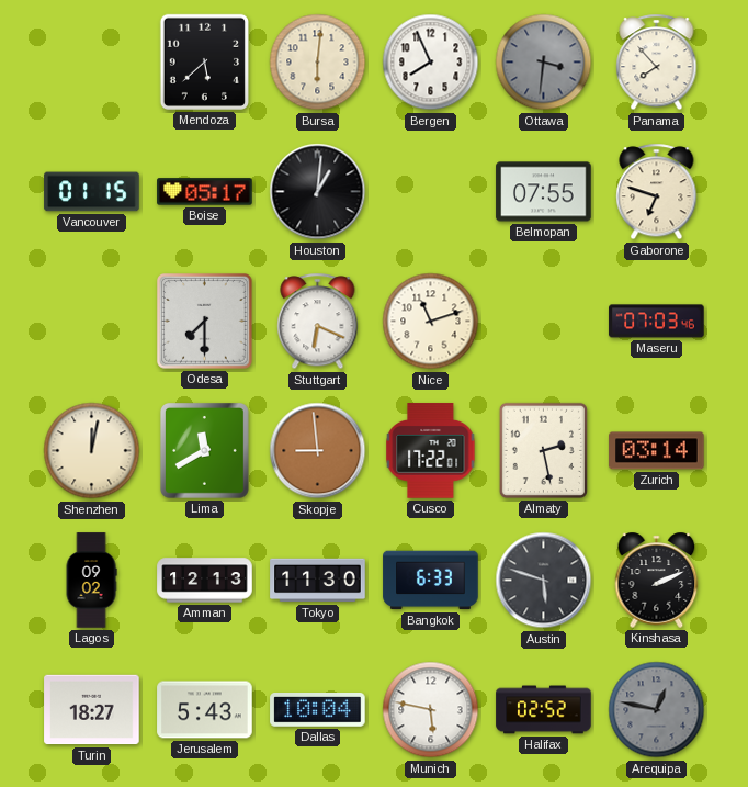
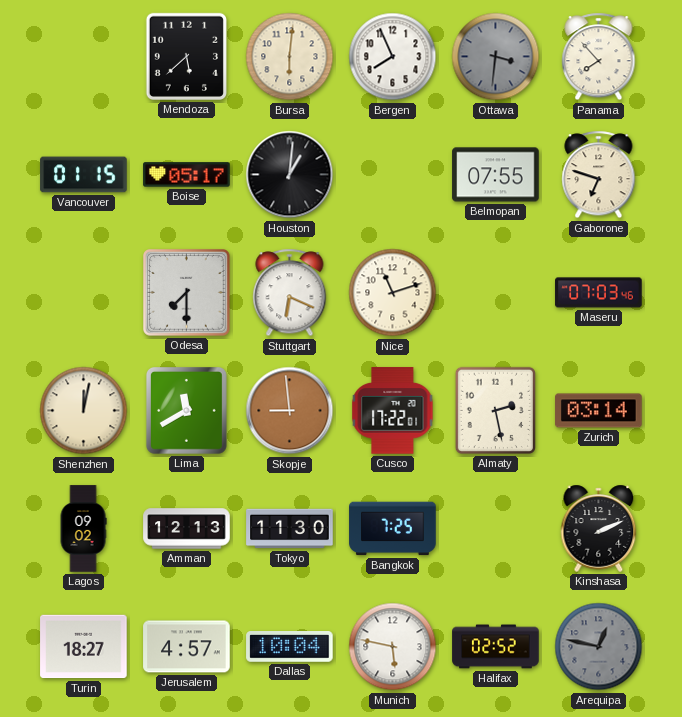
Bangkok: 6:33 -> 7:25 (393, 529)
Austin: 5:48 -> none (544, 581)
Jerusalem: 5:43 -> 4:57 (187, 647)
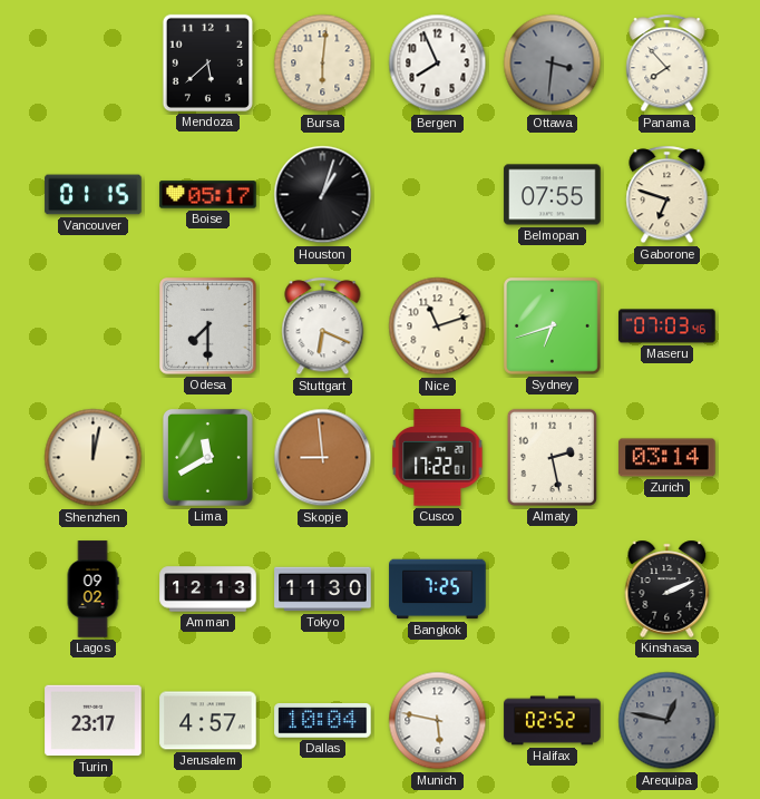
Houston: 1:01 -> 1:03 (323, 195)
Sydney: none -> 6:42 (553, 327)
Turin: 18:27 -> 23:17 (94, 721)
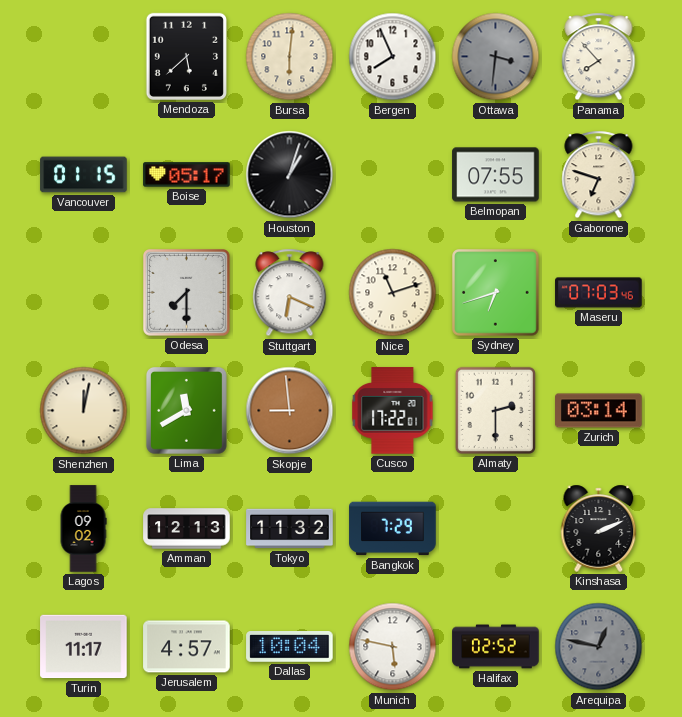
Almaty: 2:28 -> 2:30 (495, 410)
Tokyo: 11:30 -> 11:32 (290, 529)
Bangkok: 7:25 -> 7:29 (393, 529)
Turin: 23:17 -> 11:17 (84, 647)
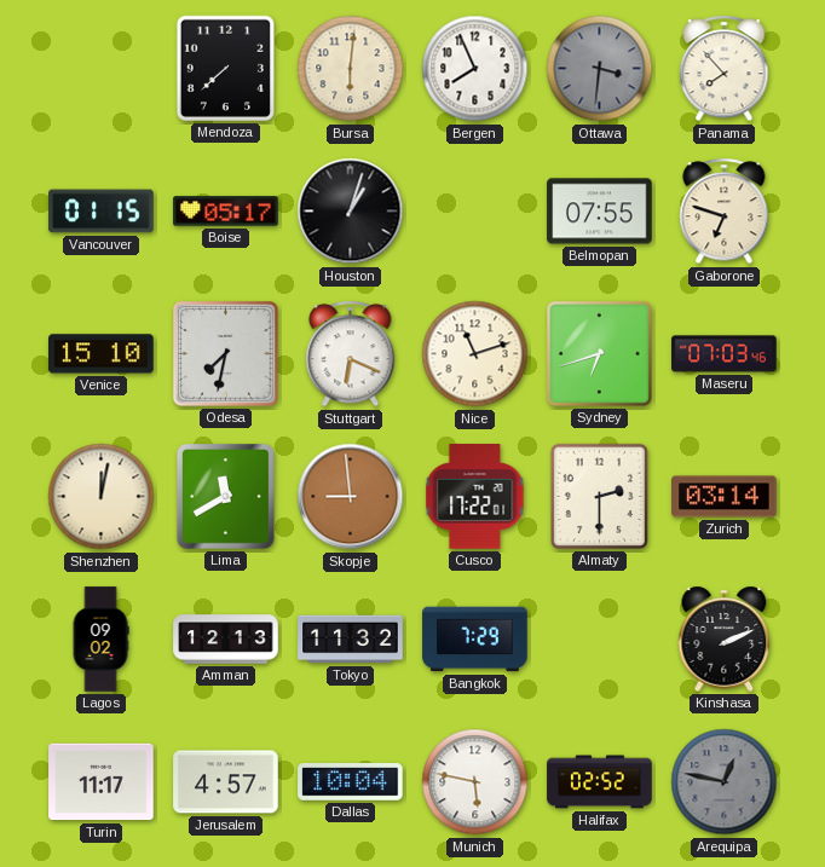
Mendoza: 5:38 -> 7:38 (225, 68)
Venice: none -> 15:10 (102, 354)
Odesa: 7:30 -> 7:32 (226, 354)
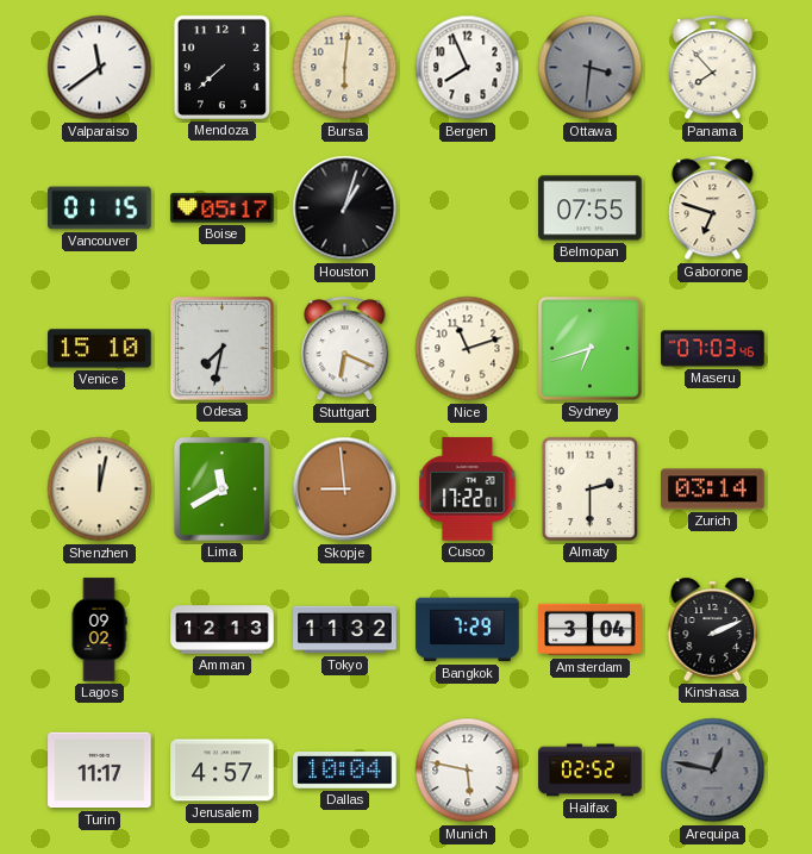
Valparaiso: none -> 11:39 (100, 68)
Amsterdam: none -> 3:04 (591, 630)
